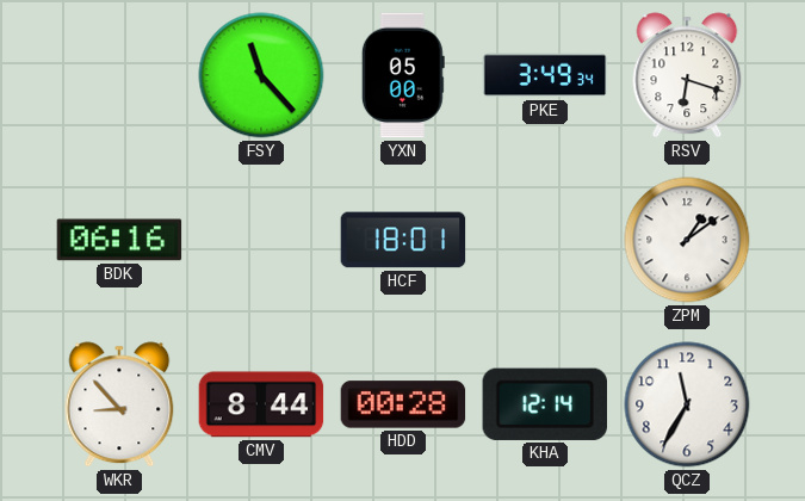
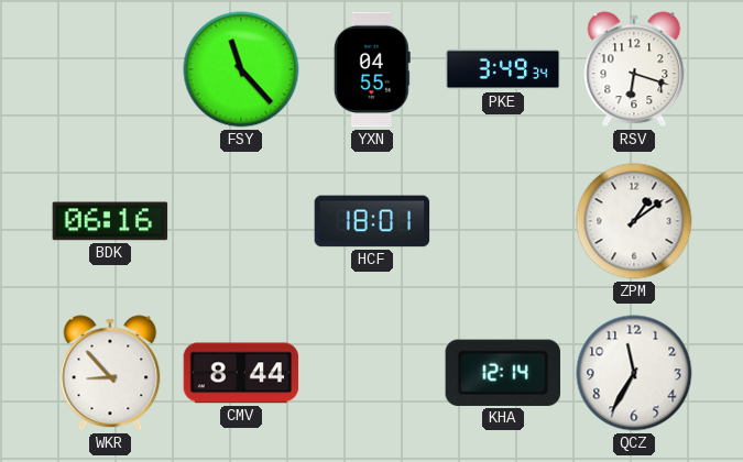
YXN: 05:00 -> 04:55 (372, 69)
HDD: 00:28 -> none (403, 404)
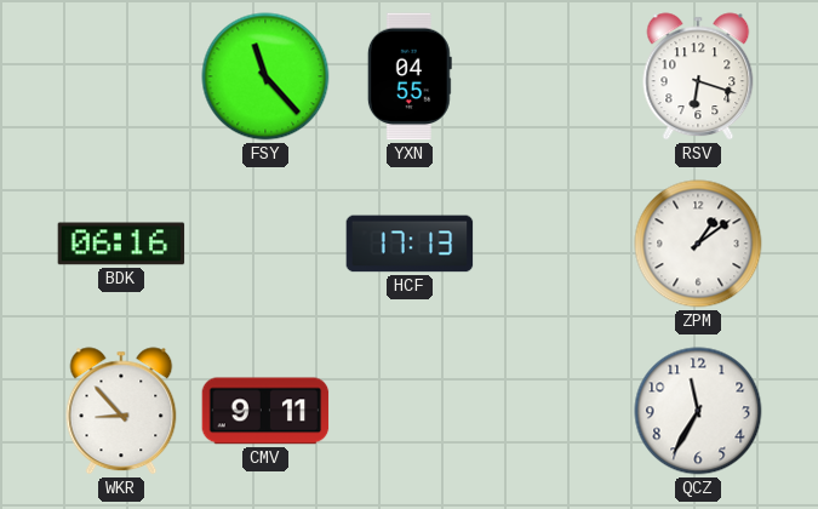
PKE: 3:49 -> none (503, 69)
HCF: 18:01 -> 17:13 (410, 244)
CMV: 8:44 -> 9:11 (265, 411)
KHA: 12:14 -> none (502, 373)
